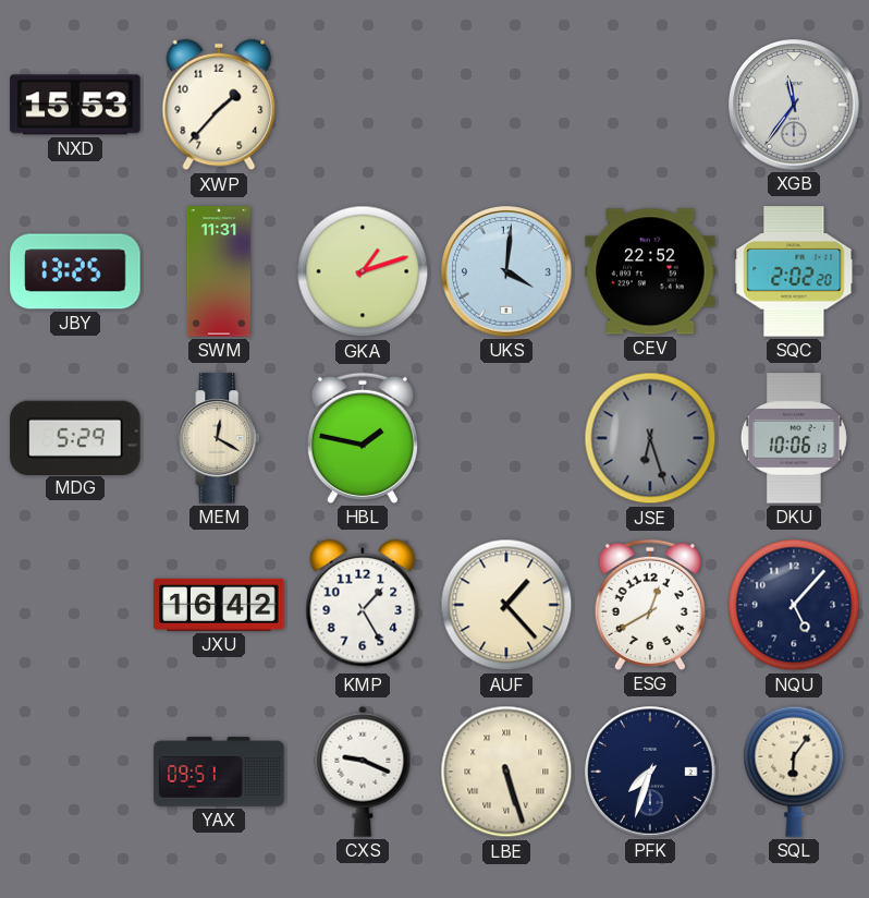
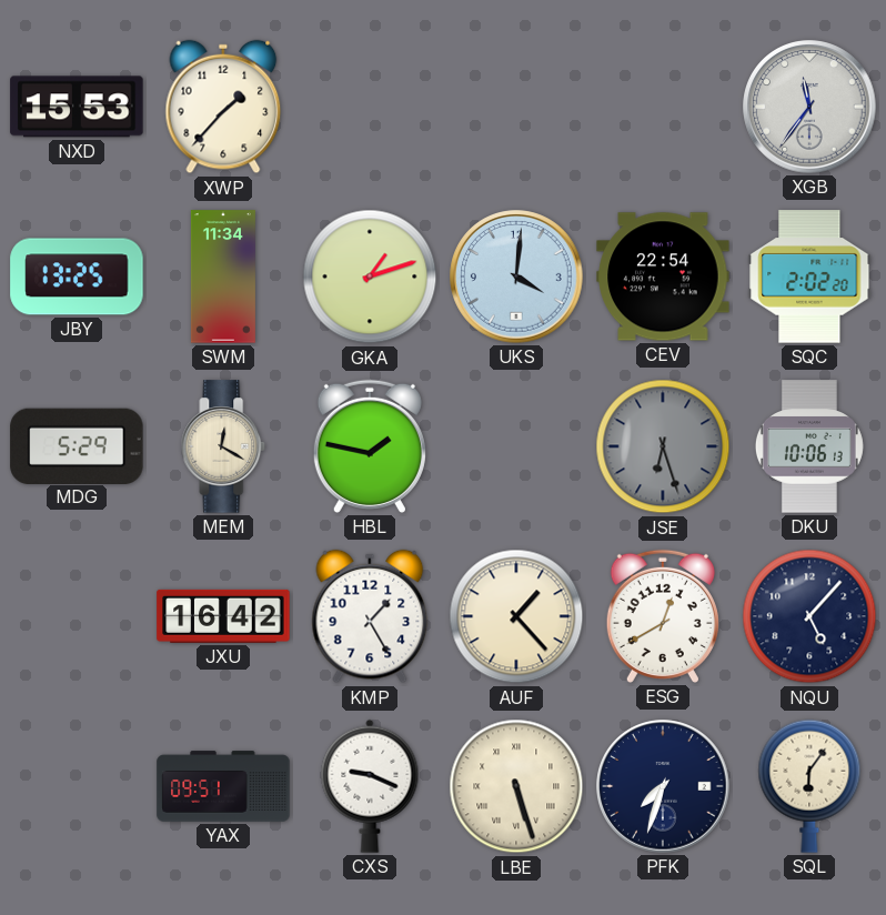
SWM: 11:31 -> 11:34 (223, 276)
CEV: 22:52 -> 22:54 (663, 276)
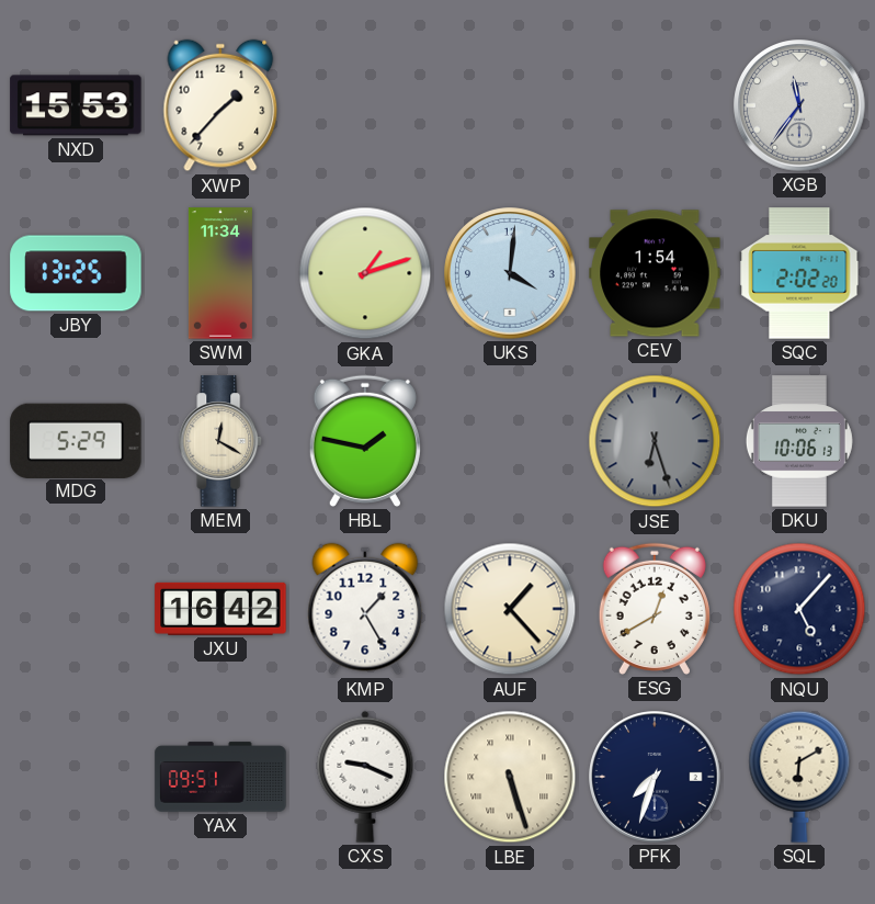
CEV: 22:54 -> 1:54 (655, 273)
SQL: 6:06 -> 6:10 (799, 777)
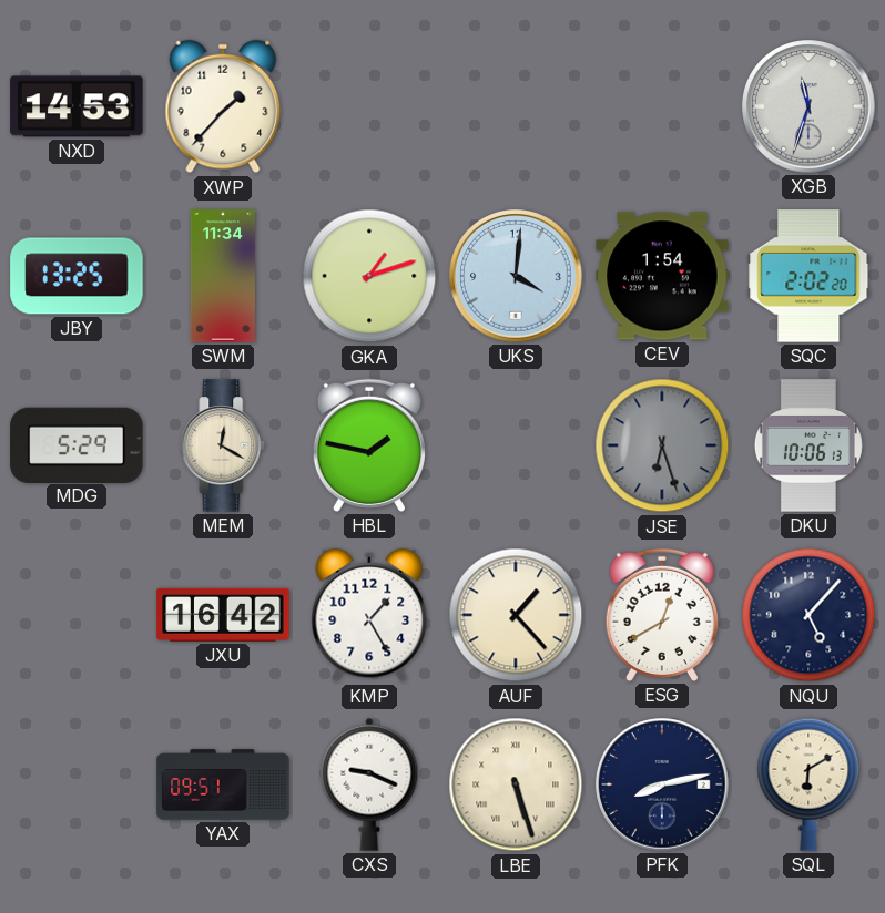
NXD: 15:53 -> 14:53 (77, 106)
XGB: 11:36 -> 11:33 (808, 106)
PFK: 7:33 -> 8:13 (662, 784)
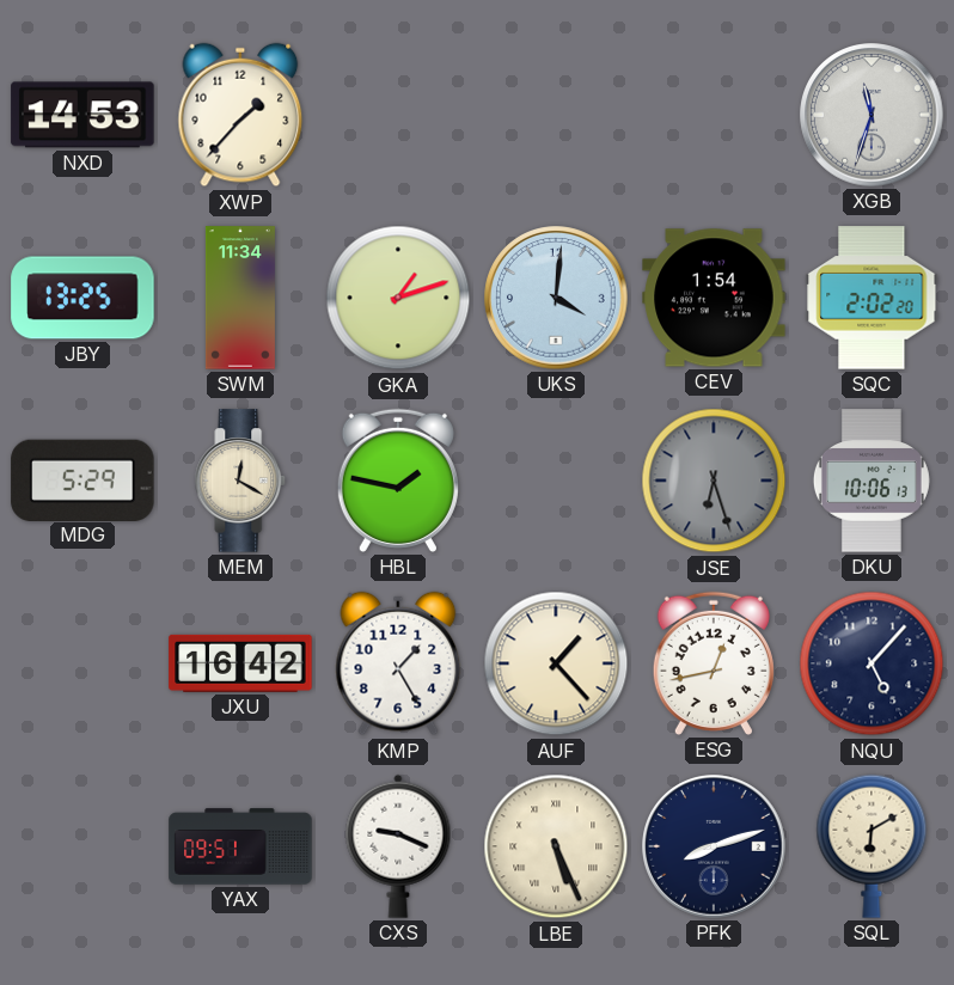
ESG: 12:40 -> 12:43 (714, 663)
LBE: 5:27 -> 5:26 (556, 846)
PFK: 8:13 -> 8:12 (714, 846)
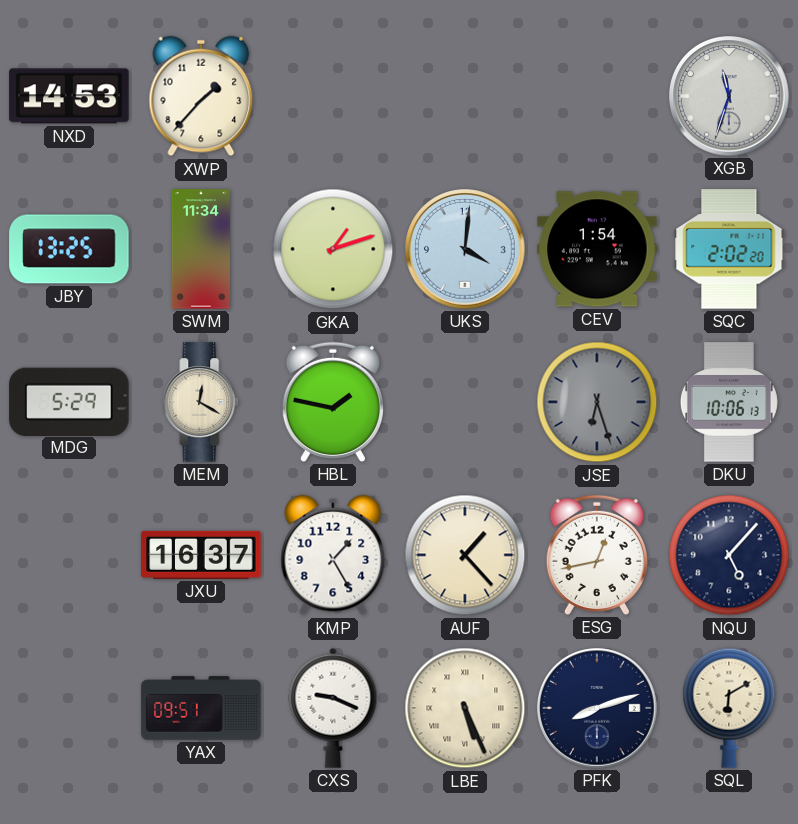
JXU: 16:42 -> 16:37 (201, 555)
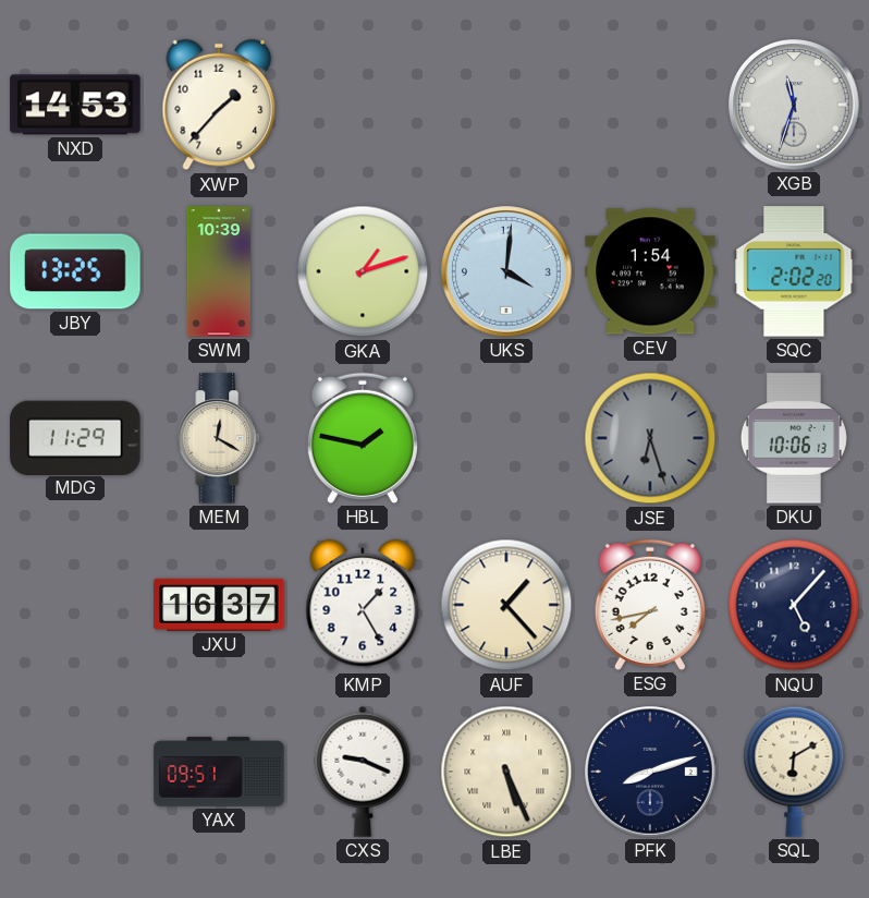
SWM: 11:34 -> 10:39 (219, 271)
MDG: 5:29 -> 11:29 (75, 437)
ESG: 12:43 -> 7:43 (650, 605)
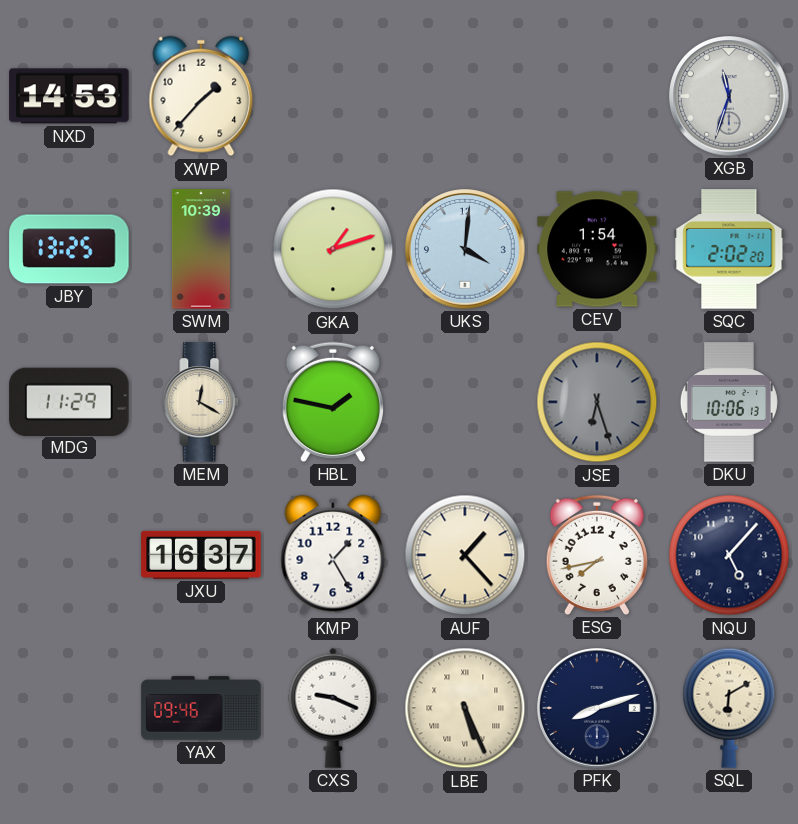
YAX: 09:51 -> 09:46 (201, 708)
